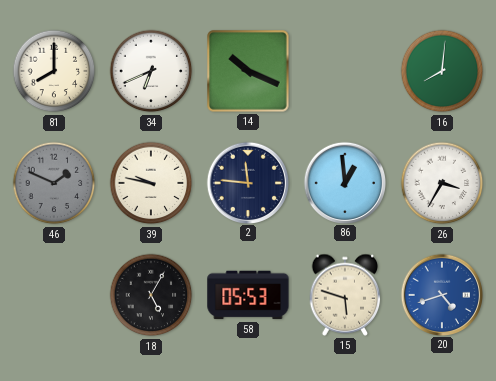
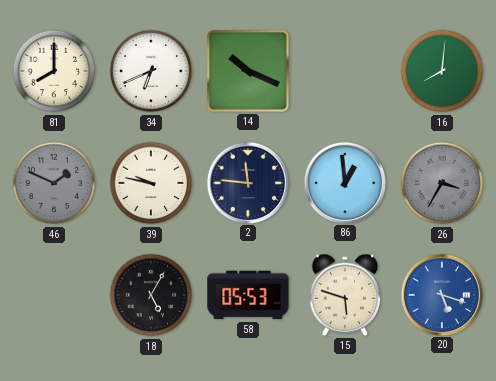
26 dial: white -> grey (442, 183)
20: 4:42 -> 5:18 (441, 294)
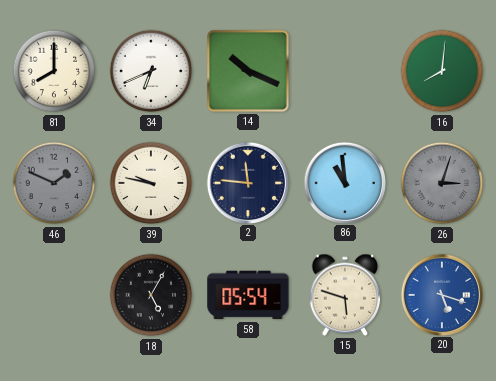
86: 12:59 -> 10:59 (344, 182)
26: 3:35 -> 3:03 (442, 183)
58: 05:53 -> 05:54 (248, 295)
